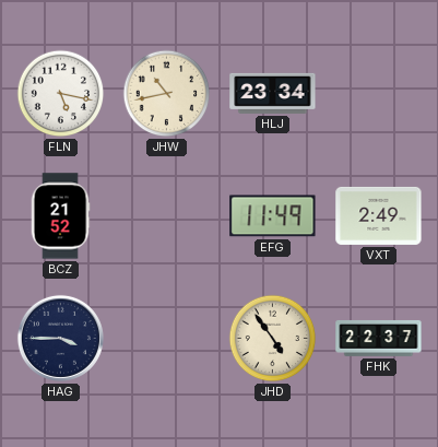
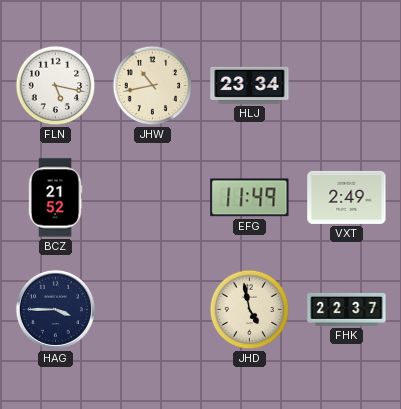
JHD: 4:54 -> 4:58 (250, 310)
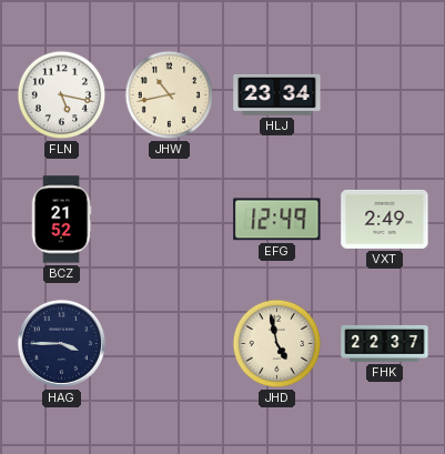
EFG: 11:49 -> 12:49 (277, 220)
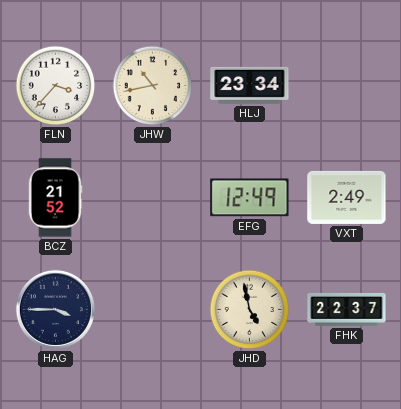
FLN: 5:17 -> 3:37 (56, 86)
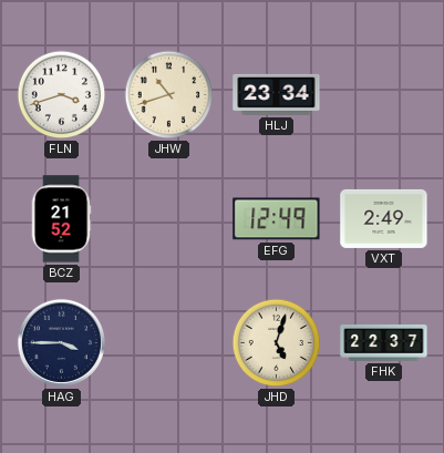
FLN: 3:37 -> 3:42 (62, 95)
JHW: 10:43 -> 10:42 (169, 95)
JHD: 4:58 -> 5:03 (277, 343)
